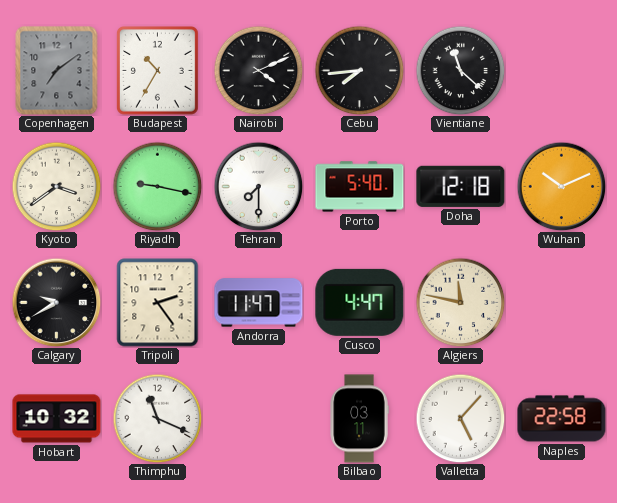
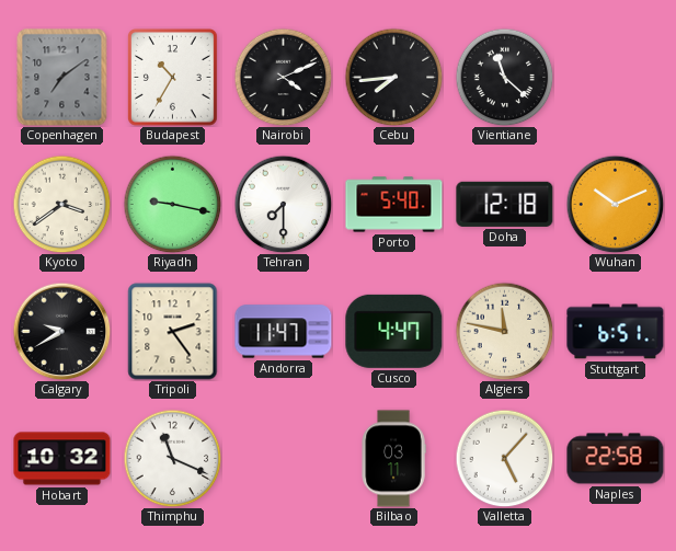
Stuttgart: none -> 6:51 (616, 332)
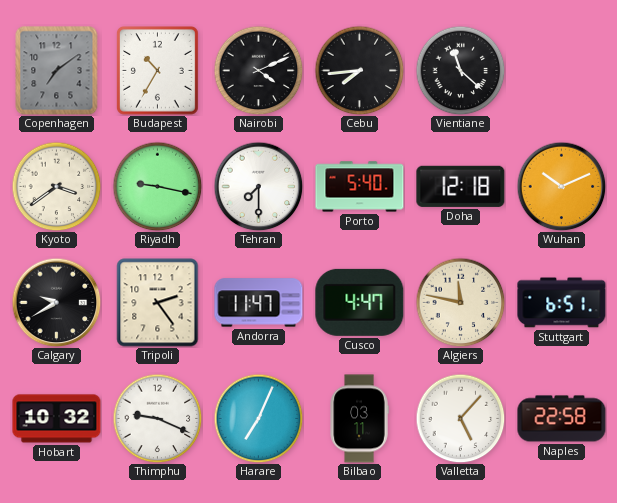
Thimphu: 11:19 -> 9:19 (157, 418)
Harare: none -> 7:04 (258, 418)
